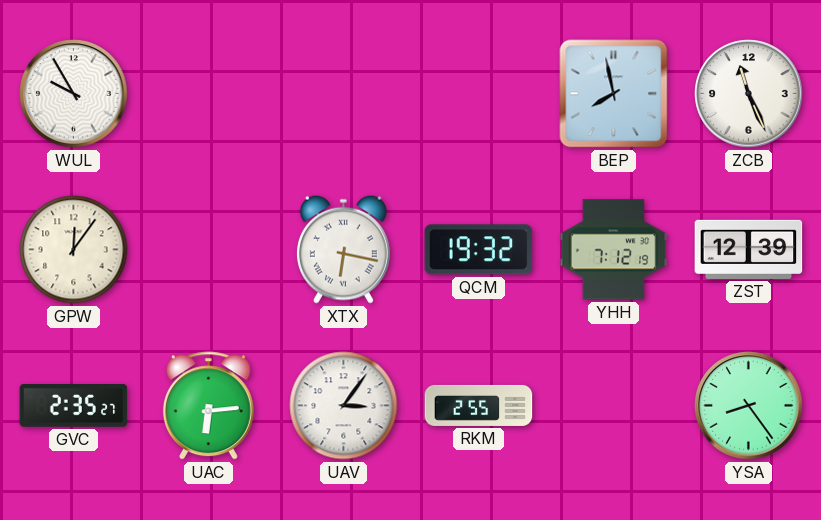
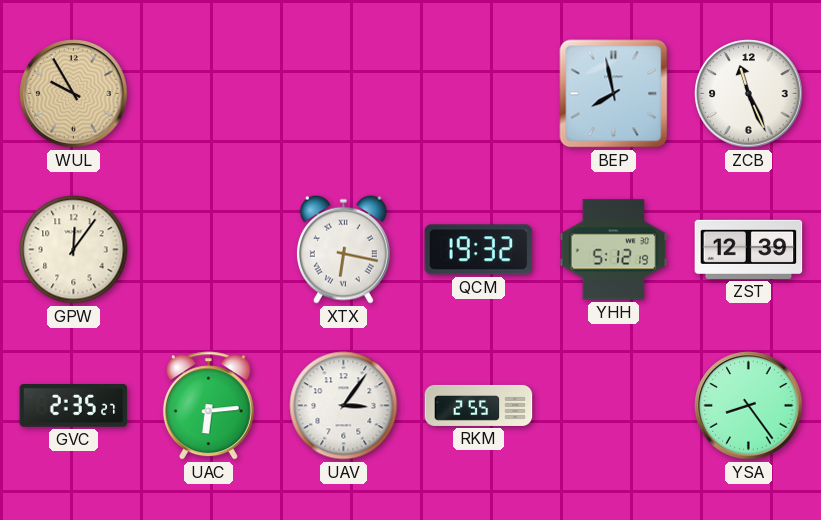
WUL dial: white -> champagne (74, 94)
YHH: 7:12 -> 5:12 (614, 250)
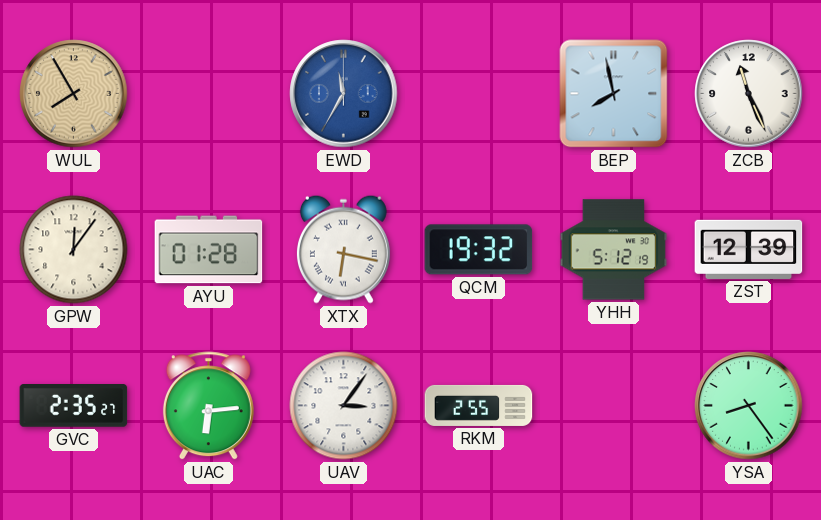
WUL: 9:55 -> 7:55 (74, 94)
EWD: none -> 11:35 (344, 94)
AYU: none -> 01:28 (209, 250)
